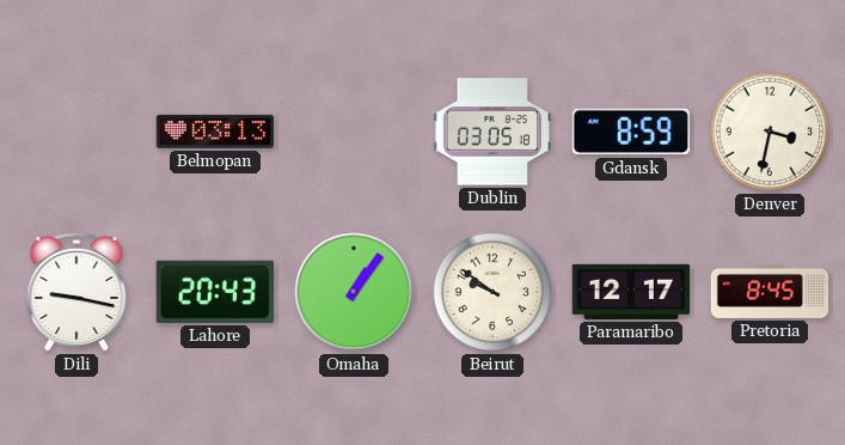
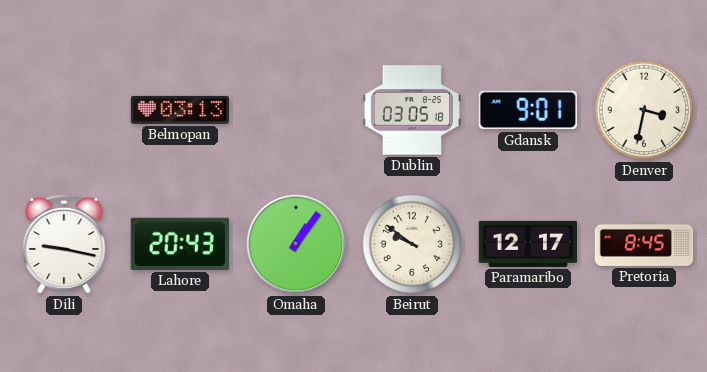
Gdansk: 8:59 -> 9:01 (528, 110)
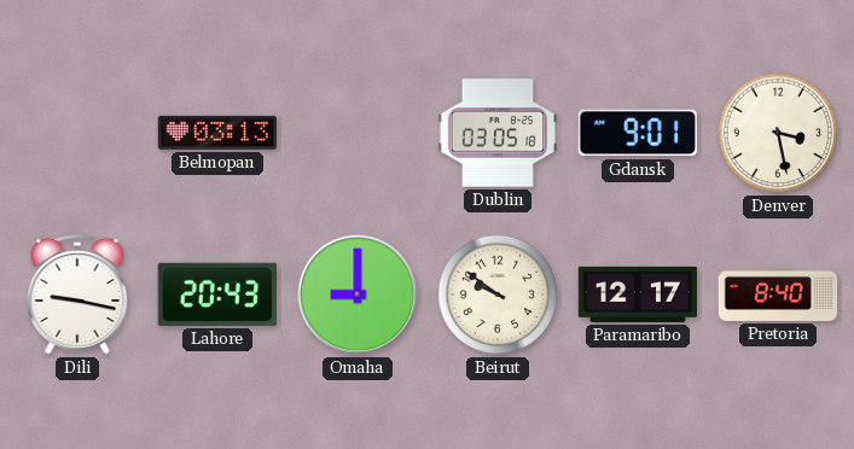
Denver: 3:32 -> 3:28 (778, 133)
Omaha: 1:06 -> 9:00 (358, 295)
Pretoria: 8:45 -> 8:40 (778, 295)
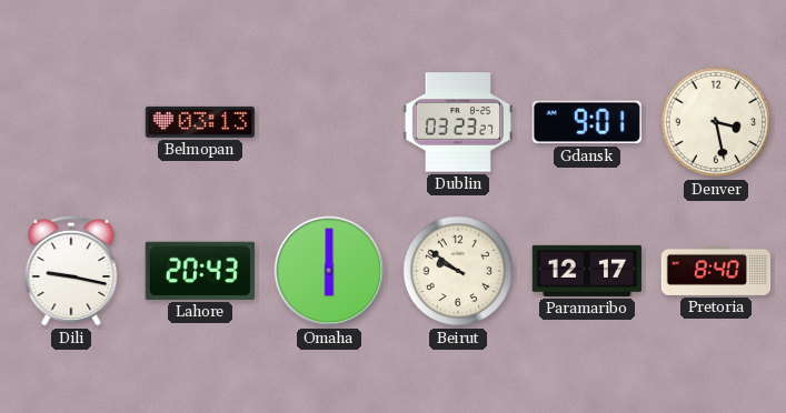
Dublin: 03:05 -> 03:23 (457, 122)
Omaha: 9:00 -> 6:00 (329, 271)
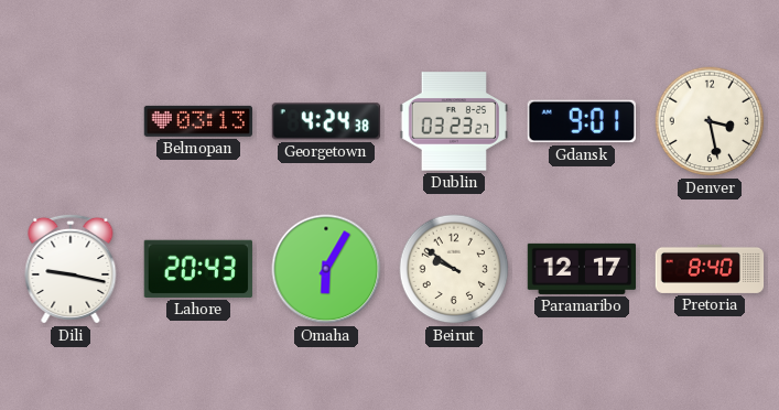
Georgetown: none -> 4:24 (325, 121)
Omaha: 6:00 -> 6:05 (326, 269)
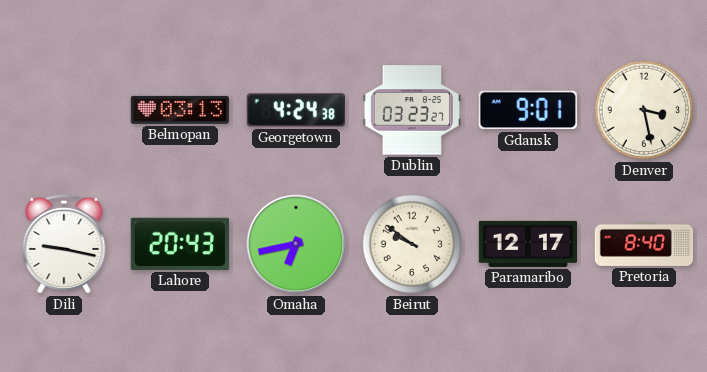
Omaha: 6:05 -> 6:43 (296, 244)
